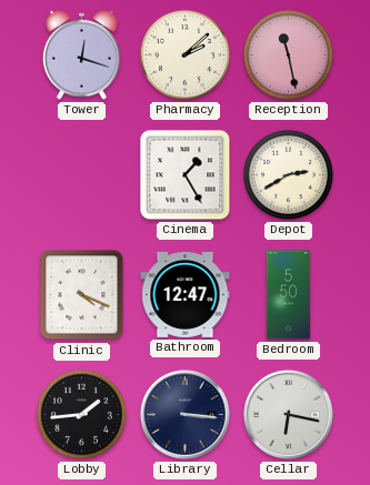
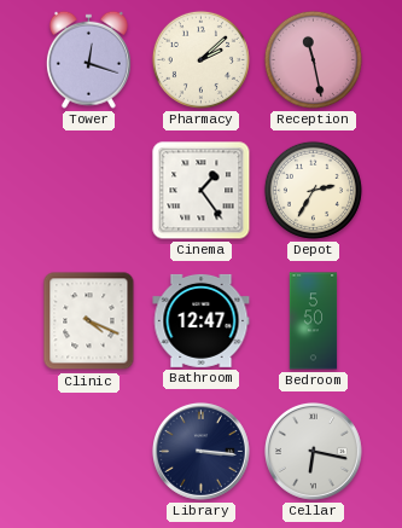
Cinema: 1:25 -> 1:24 (202, 191)
Depot: 2:40 -> 2:35 (313, 190)
Lobby: 1:44 -> none (81, 414)
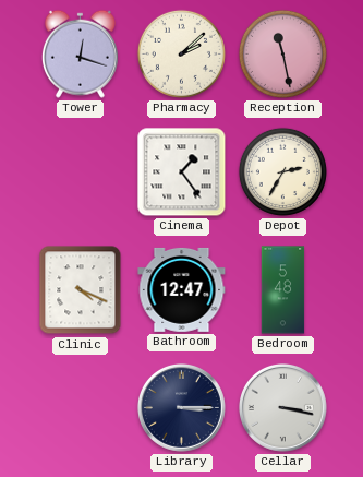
Bedroom: 5:50 -> 5:48 (283, 290)
Library: 3:16 -> 3:15 (181, 407)
Cellar: 6:17 -> 3:17 (282, 407)
